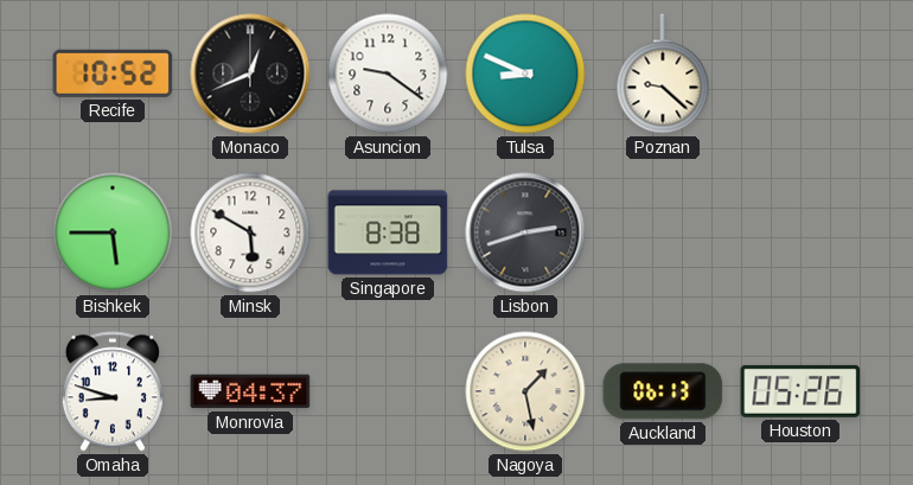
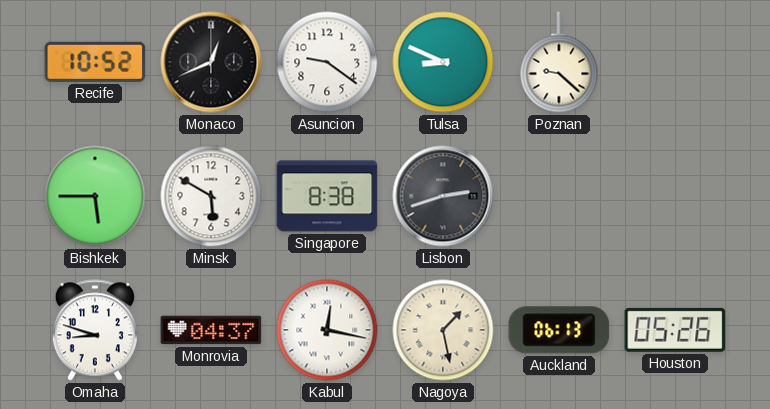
Kabul: none -> 12:17 (327, 330)
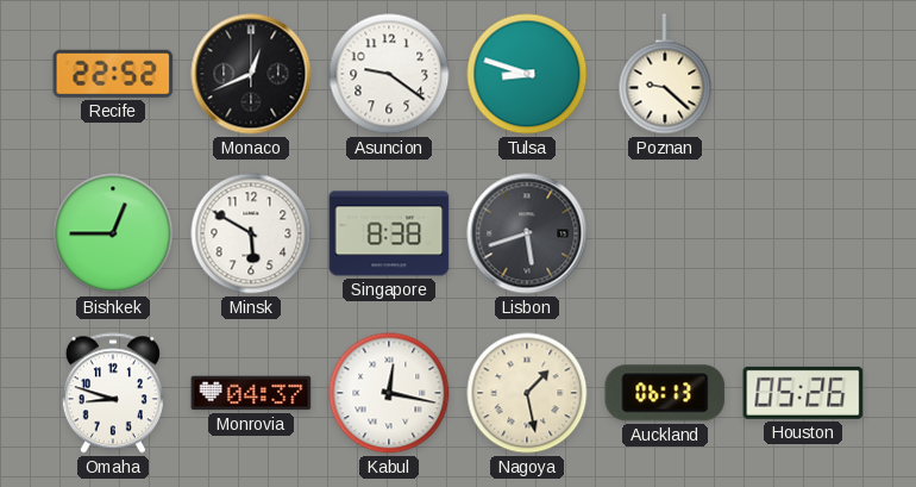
Recife: 10:52 -> 22:52 (113, 74)
Tulsa: 8:49 -> 8:48 (527, 74)
Bishkek: 5:45 -> 12:45 (113, 233)
Lisbon: 2:42 -> 5:42 (527, 233)
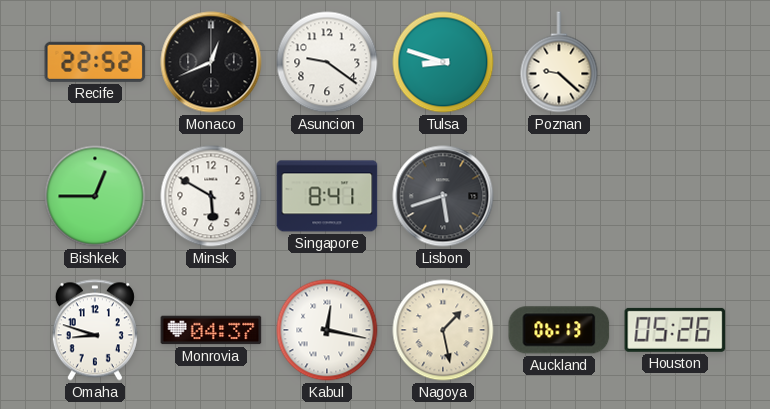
Singapore: 8:38 -> 8:41 (327, 196)
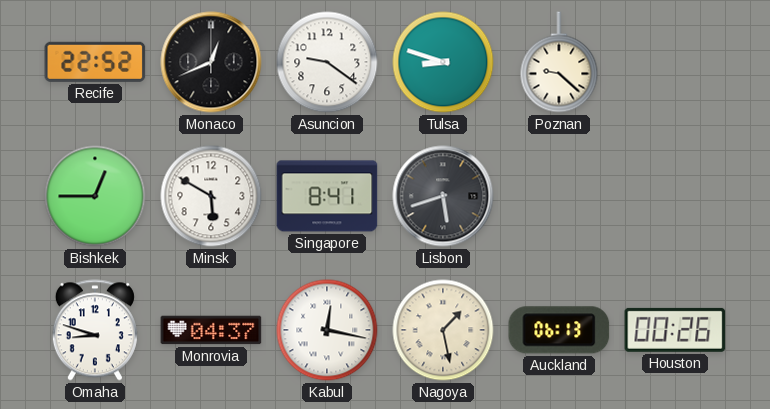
Houston: 05:26 -> 00:26 (675, 330)
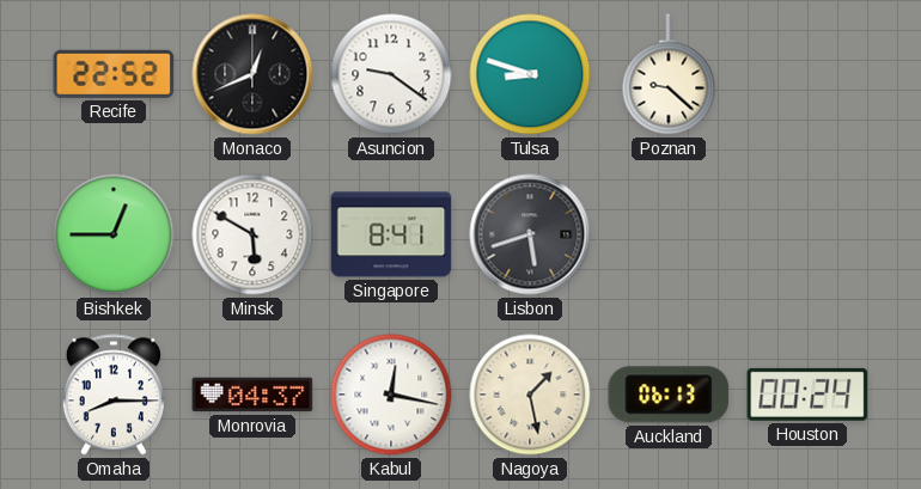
Omaha: 8:48 -> 8:15 (114, 395)
Houston: 00:26 -> 00:24 (807, 395)
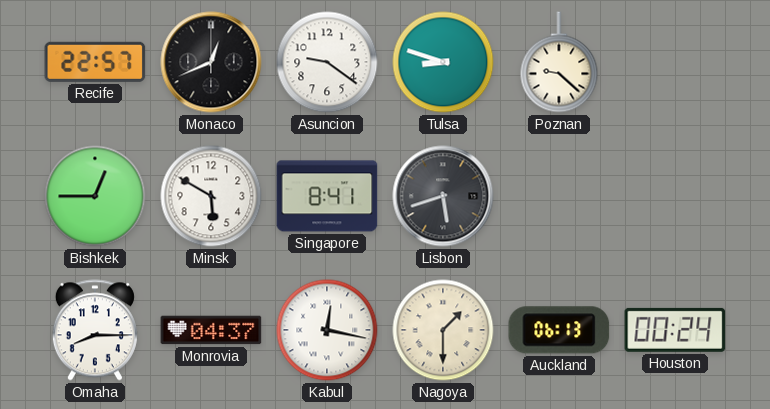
Recife: 22:52 -> 22:57 (95, 62)
Nagoya: 1:28 -> 1:30 (443, 330)
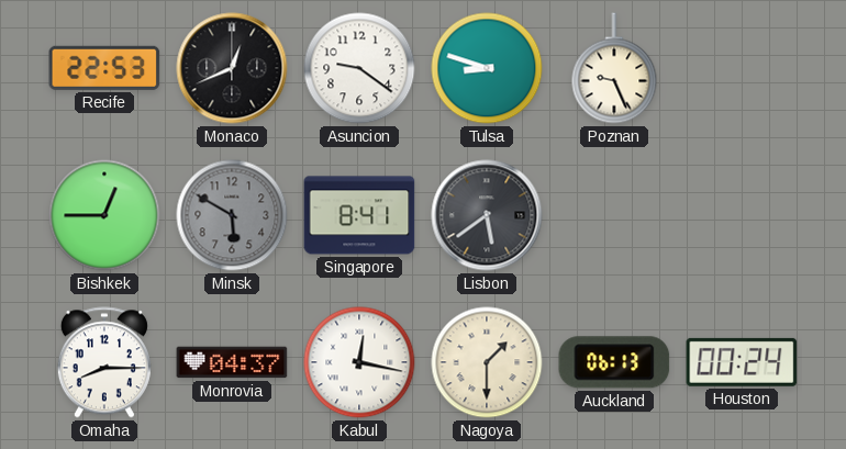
Recife: 22:57 -> 22:53 (104, 68)
Poznan: 9:22 -> 9:26 (614, 68)
Minsk dial: white -> grey (232, 215)
Lisbon: 5:42 -> 5:39 (487, 215)
